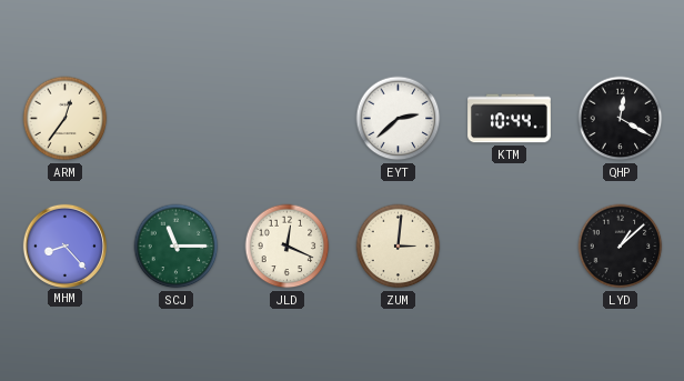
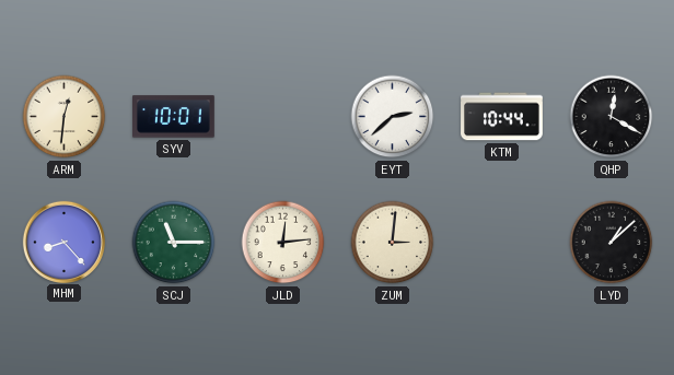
ARM: 12:36 -> 12:31 (65, 117)
SYV: none -> 10:01 (174, 117)
JLD: 12:19 -> 12:14 (283, 243)
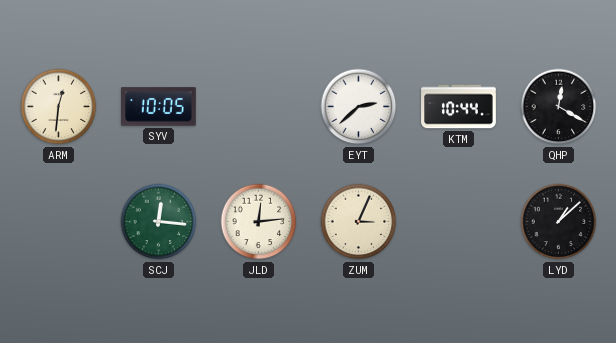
SYV: 10:01 -> 10:05 (159, 107)
MHM: 8:23 -> none (63, 242)
SCJ: 11:15 -> 12:16 (159, 222)
ZUM: 3:01 -> 3:04 (359, 222)
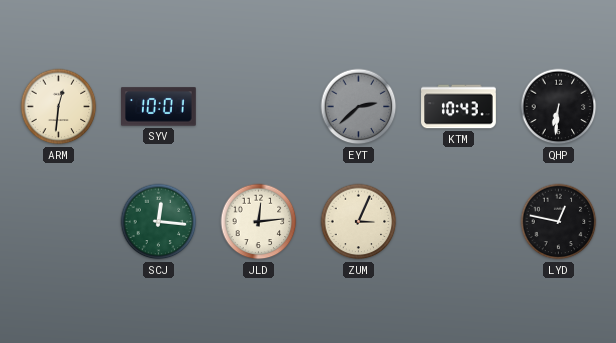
SYV: 10:05 -> 10:01 (159, 107)
EYT dial: white -> grey (359, 107)
KTM: 10:44 -> 10:43 (459, 107)
QHP: 12:20 -> 6:31 (559, 107)
LYD: 1:08 -> 12:47 (559, 222)
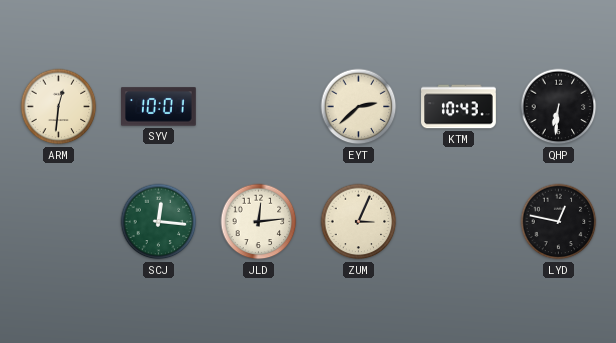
EYT dial: grey -> cream (359, 107)
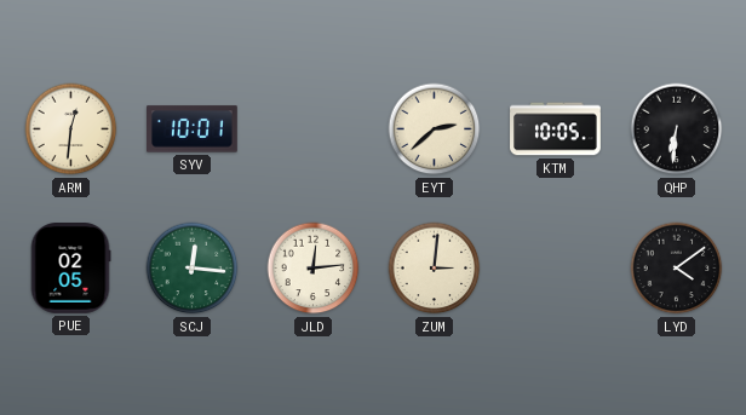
KTM: 10:43 -> 10:05 (556, 129)
PUE: none -> 02:05 (70, 269)
ZUM: 3:04 -> 3:01 (435, 269)
LYD: 12:47 -> 4:09 (677, 269)
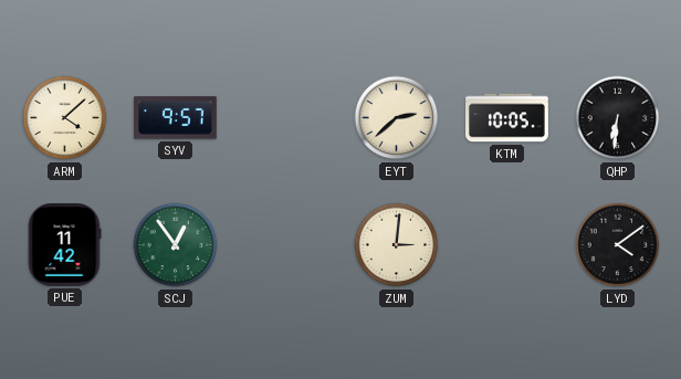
ARM: 12:31 -> 4:08 (65, 118)
SYV: 10:01 -> 9:57 (176, 118)
PUE: 02:05 -> 11:42 (64, 245)
SCJ: 12:16 -> 12:54 (176, 245)
JLD: 12:14 -> none (314, 269)
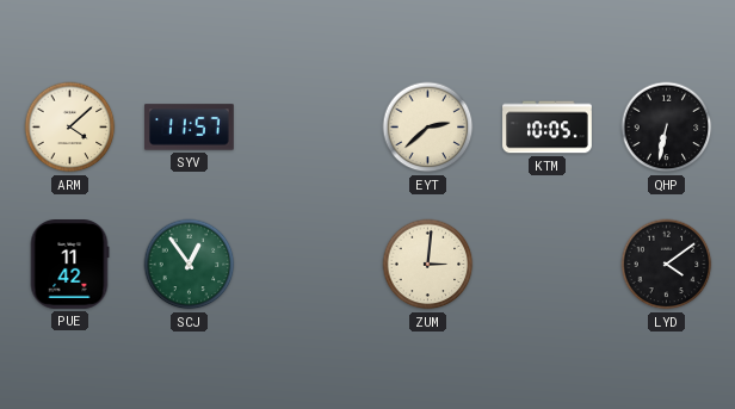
SYV: 9:57 -> 11:57 (190, 128)
QHP: 6:31 -> 6:32 (667, 128)
